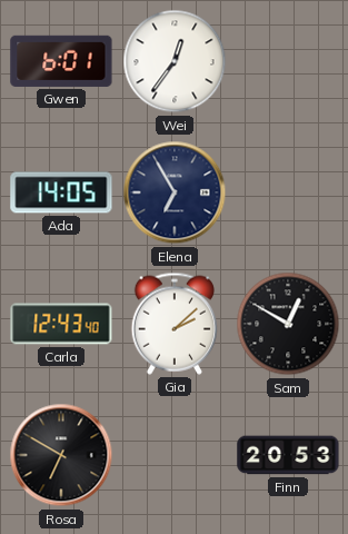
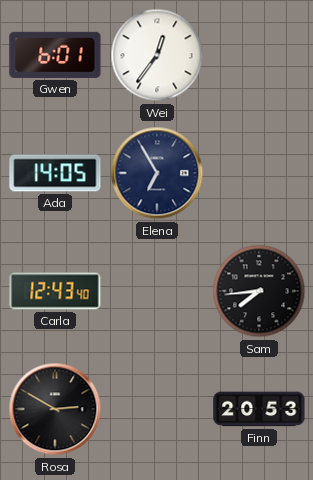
Gia: 2:08 -> none (175, 324)
Sam: 12:50 -> 7:44 (259, 291)
Rosa: 6:50 -> 2:50 (55, 409)
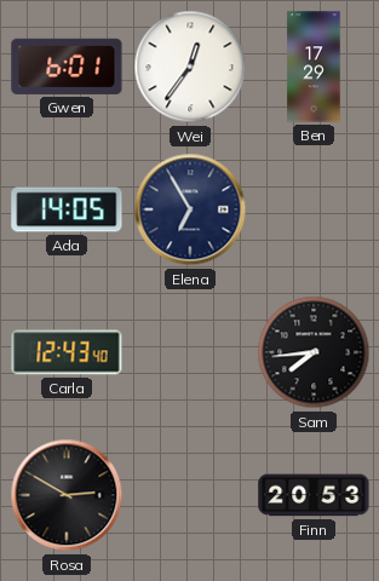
Ben: none -> 17:29 (314, 67)
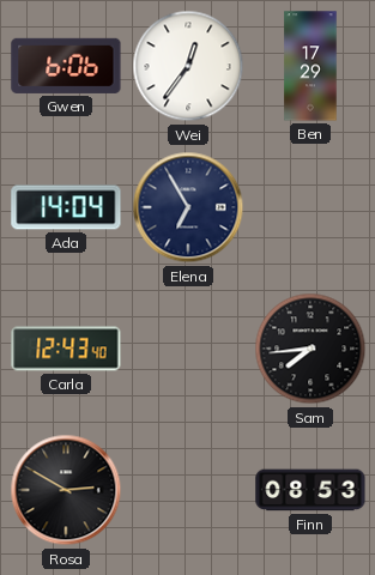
Gwen: 6:01 -> 6:06 (66, 66)
Ada: 14:05 -> 14:04 (66, 207)
Finn: 20:53 -> 08:53 (310, 490)
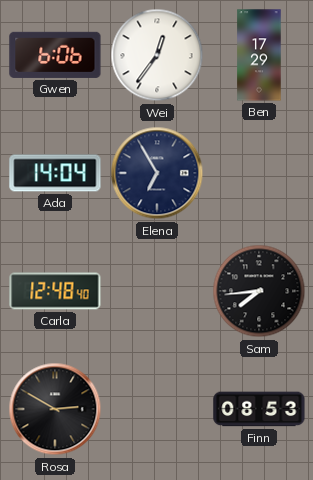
Carla: 12:43 -> 12:48 (55, 291)
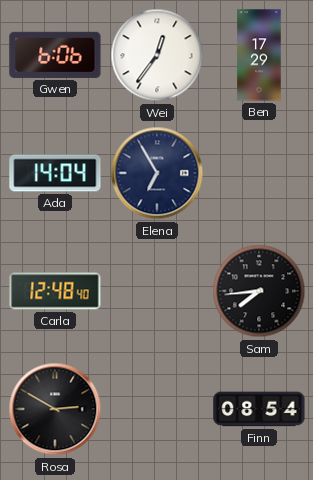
Finn: 08:53 -> 08:54 (259, 409)
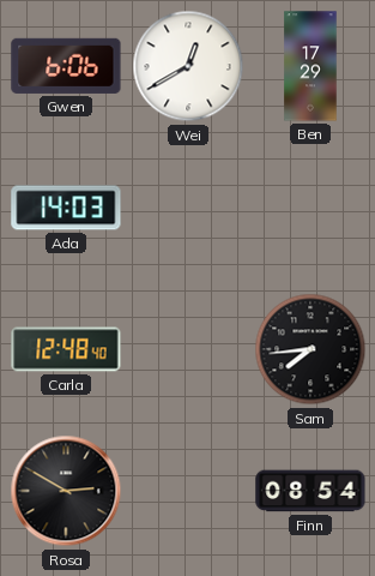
Wei: 12:36 -> 12:40 (188, 66)
Ada: 14:04 -> 14:03 (66, 208)
Elena: 6:55 -> none (157, 173)
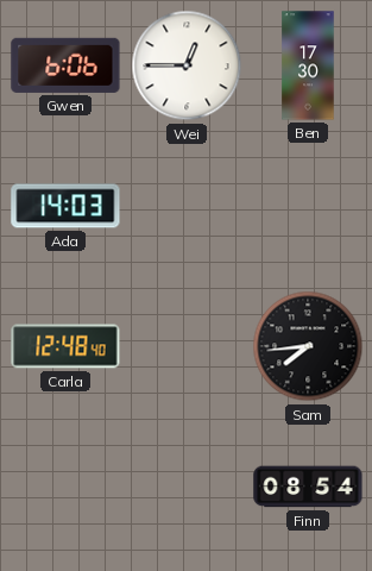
Wei: 12:40 -> 12:45 (187, 65)
Ben: 17:29 -> 17:30 (308, 65)
Rosa: 2:50 -> none (66, 491)
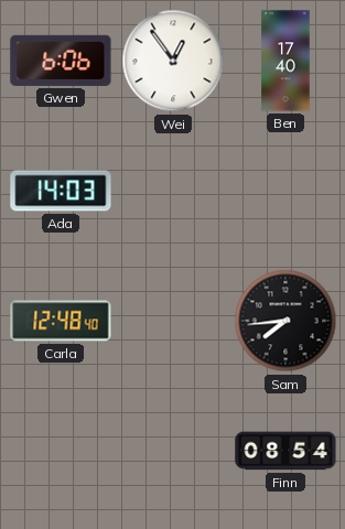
Wei: 12:45 -> 12:54 (173, 61)
Ben: 17:30 -> 17:40 (285, 61)
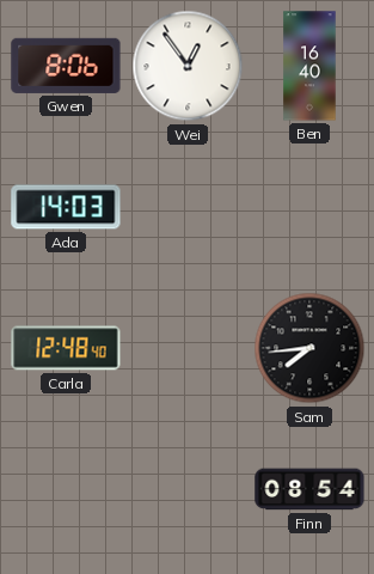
Gwen: 6:06 -> 8:06 (66, 66)
Ben: 17:40 -> 16:40 (309, 66)
